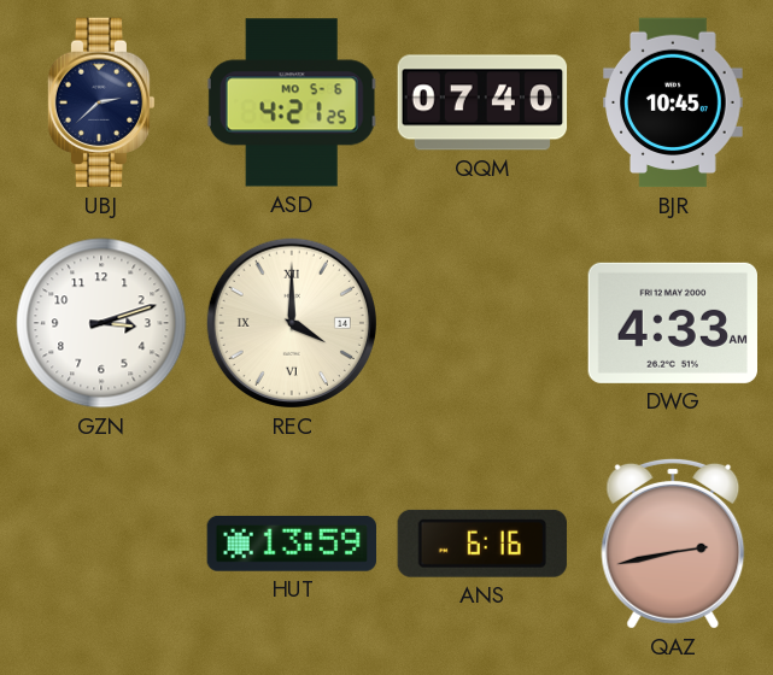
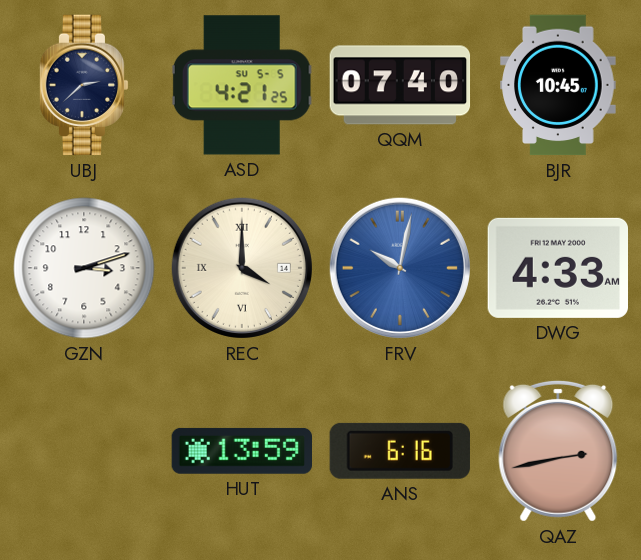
ASD date: MO 5-6 -> SU 5-5 (242, 85)
FRV: none -> 10:02 (400, 268)
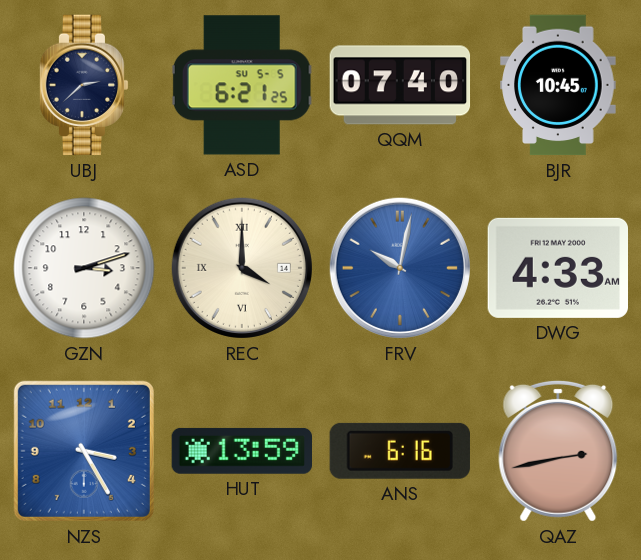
ASD: 4:21 -> 6:21 (242, 85)
NZS: none -> 3:25 (84, 451)
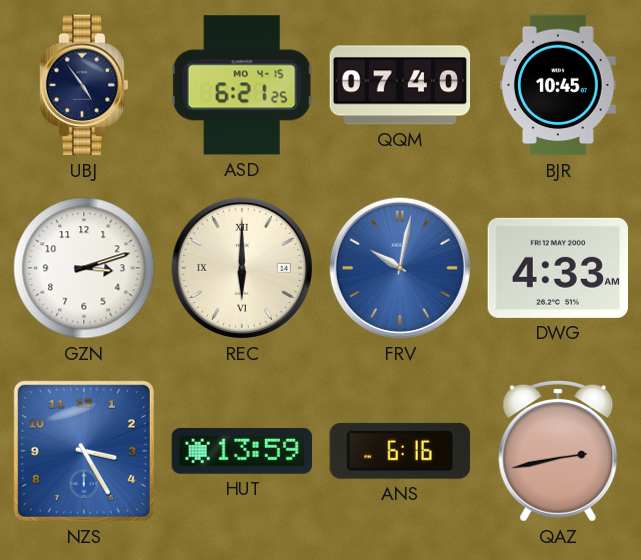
UBJ: 2:38 -> 4:54 (84, 85)
ASD date: SU 5-5 -> MO 4-15 (242, 85)
REC: 4:00 -> 6:00 (242, 268)
